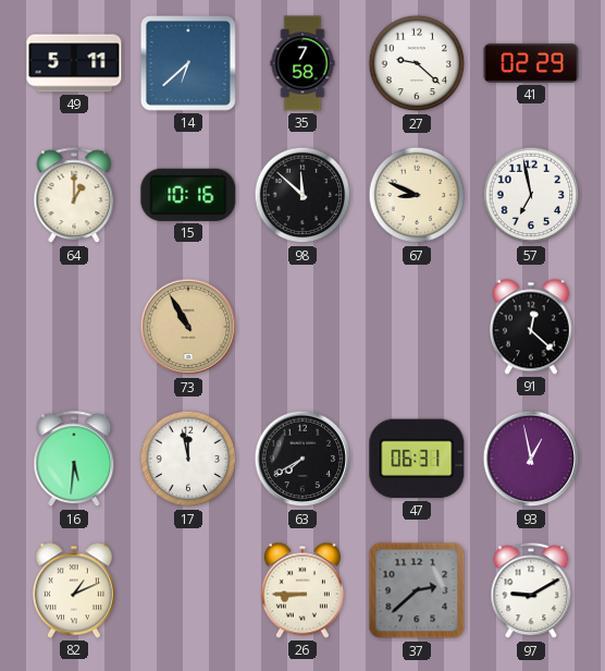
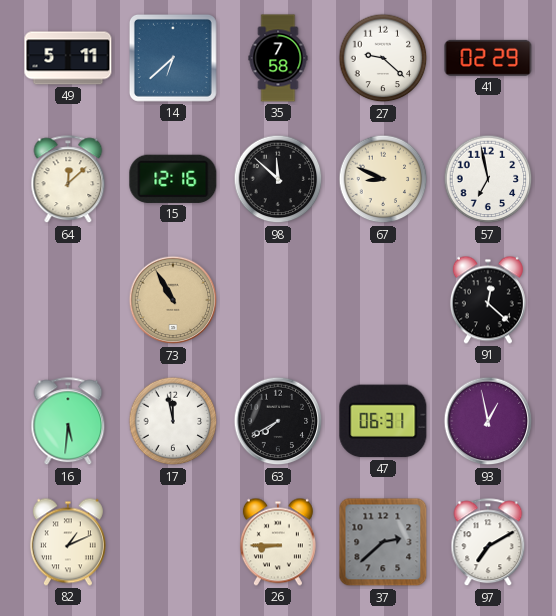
64: 1:00 -> 12:08 (68, 180)
15: 10:16 -> 12:16 (173, 179)
97: 9:10 -> 7:10 (488, 543)
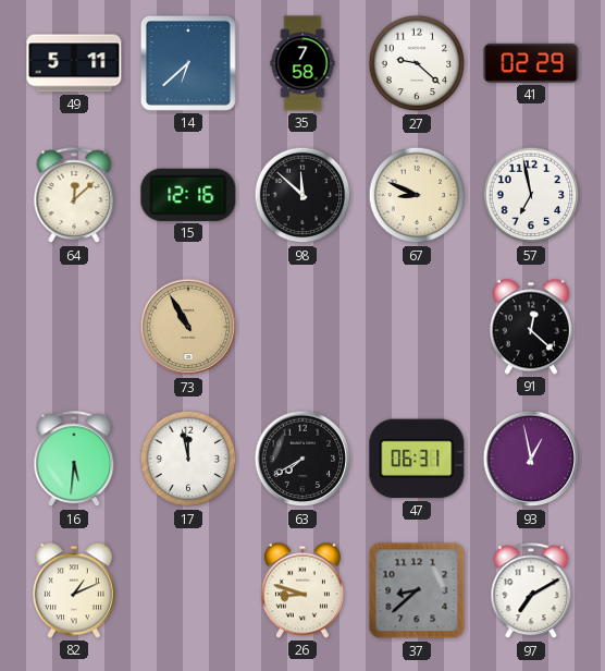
26: 8:45 -> 8:48 (302, 590)
37: 2:38 -> 8:38 (417, 590)
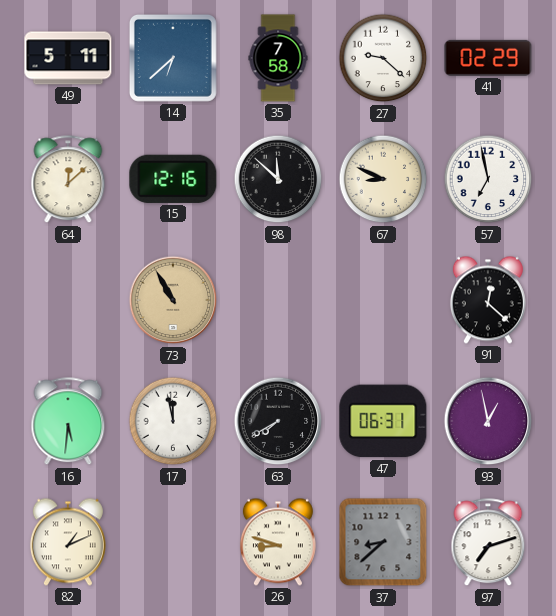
97: 7:10 -> 7:12 (488, 543)
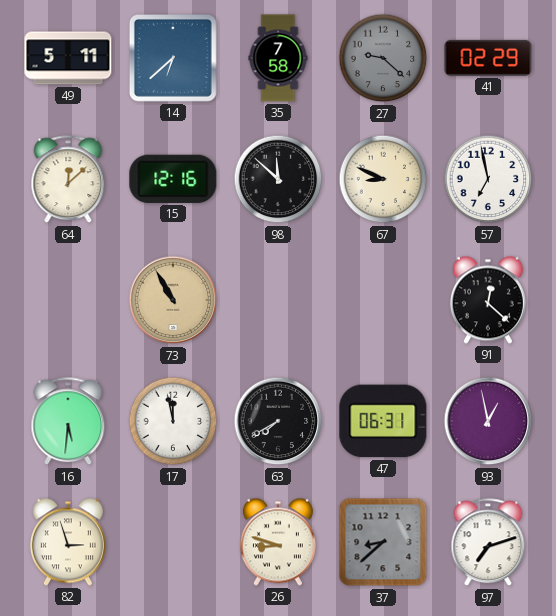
27 dial: white -> grey (383, 58)
82: 1:11 -> 2:57 (68, 542)
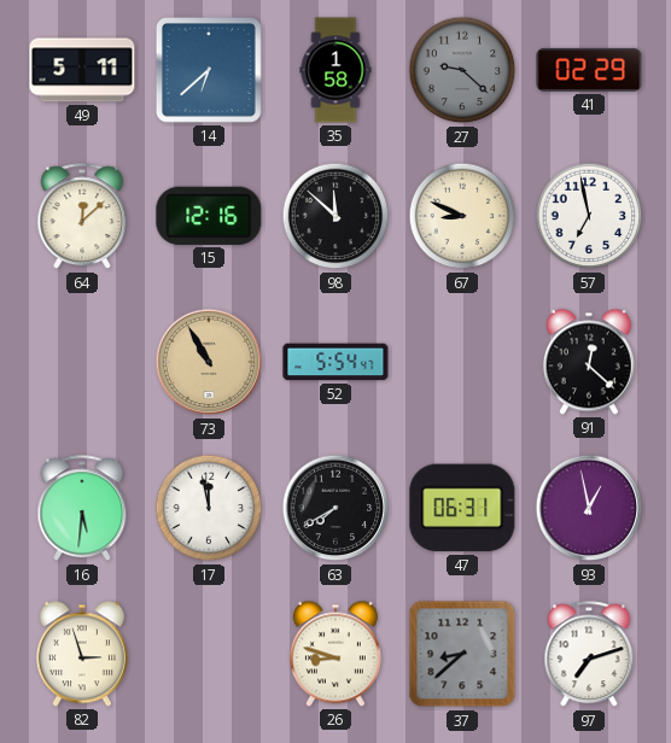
35: 7:58 -> 1:58 (335, 70)
52: none -> 5:54 (335, 362)
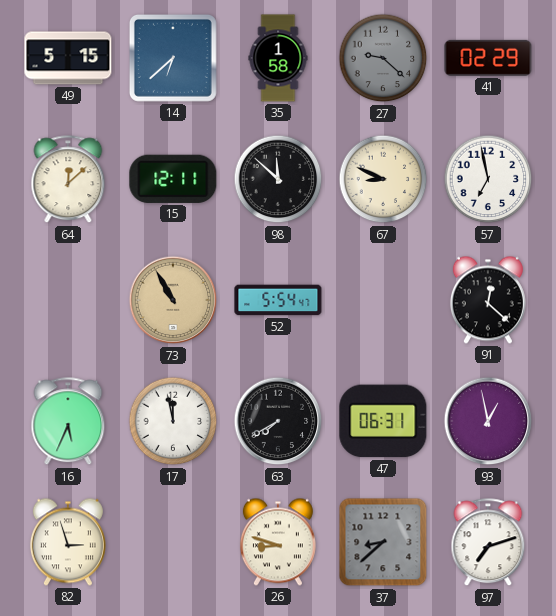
49: 5:11 -> 5:15 (68, 58)
15: 12:16 -> 12:11 (173, 179)
16: 5:31 -> 5:34 (68, 422)
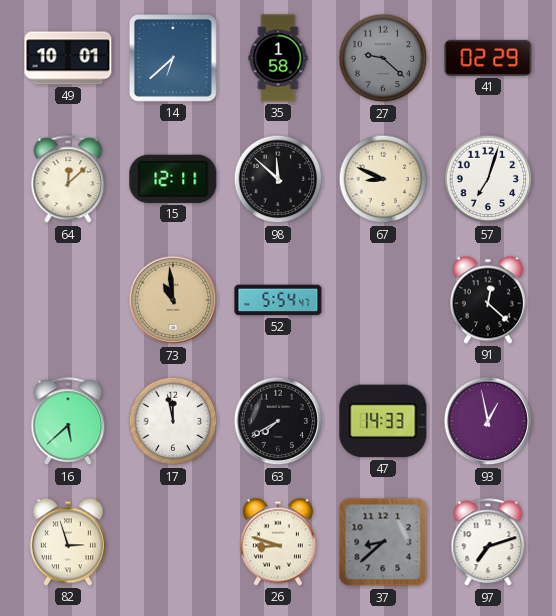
49: 5:15 -> 10:01 (68, 58)
57: 6:58 -> 7:03 (488, 179)
73: 10:55 -> 10:59 (173, 300)
16: 5:34 -> 5:38 (68, 422)
47: 06:31 -> 14:33 (383, 421)
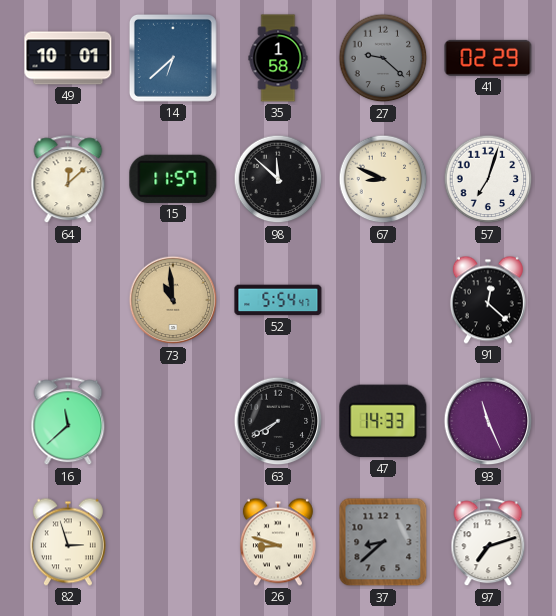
15: 12:11 -> 11:57 (173, 179)
16: 5:38 -> 11:38 (68, 422)
17: 11:58 -> none (173, 421)
93: 12:58 -> 11:26 (488, 421)
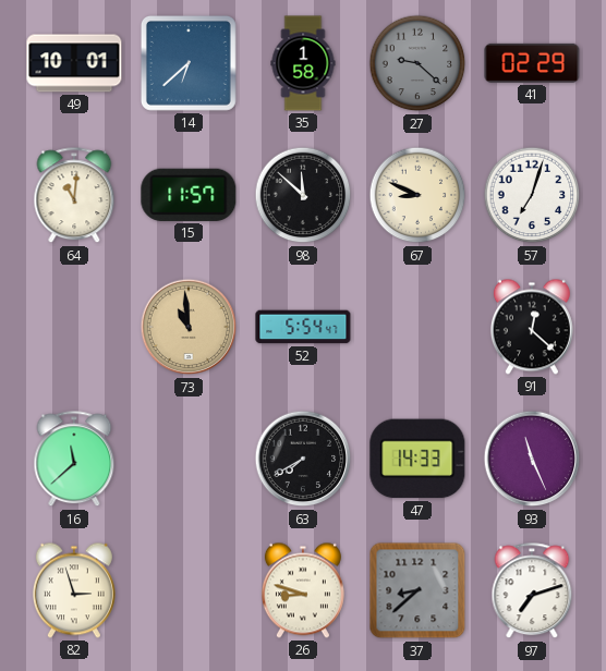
64: 12:08 -> 11:01 (74, 196)
